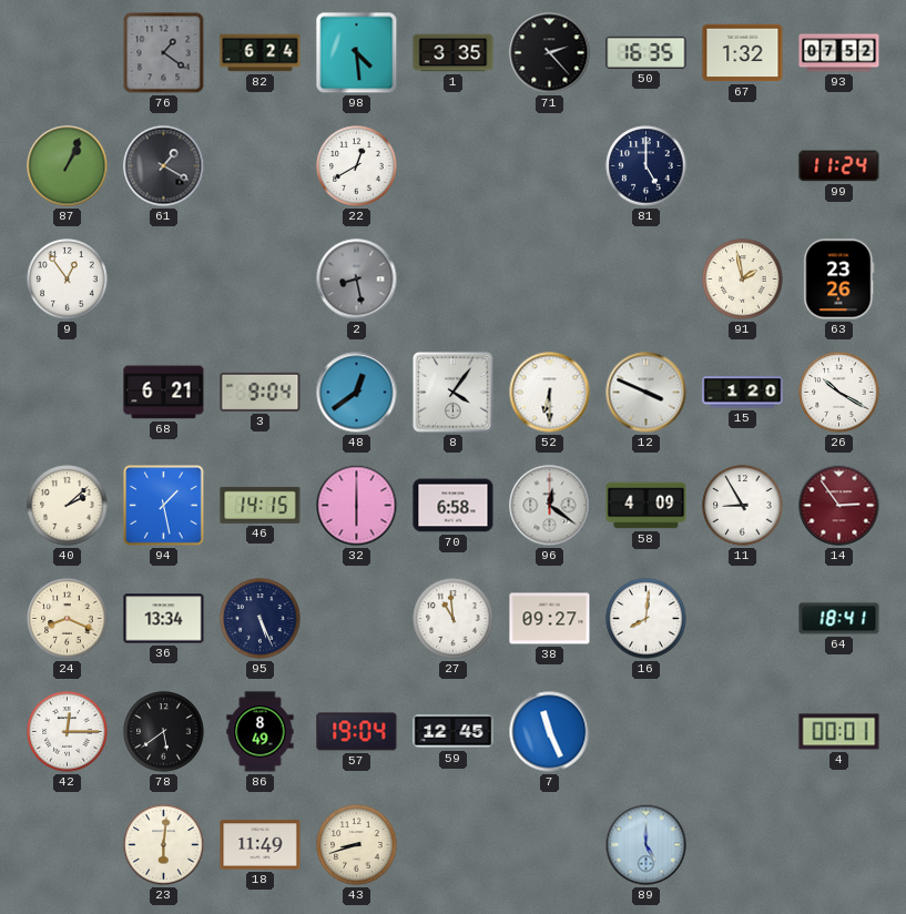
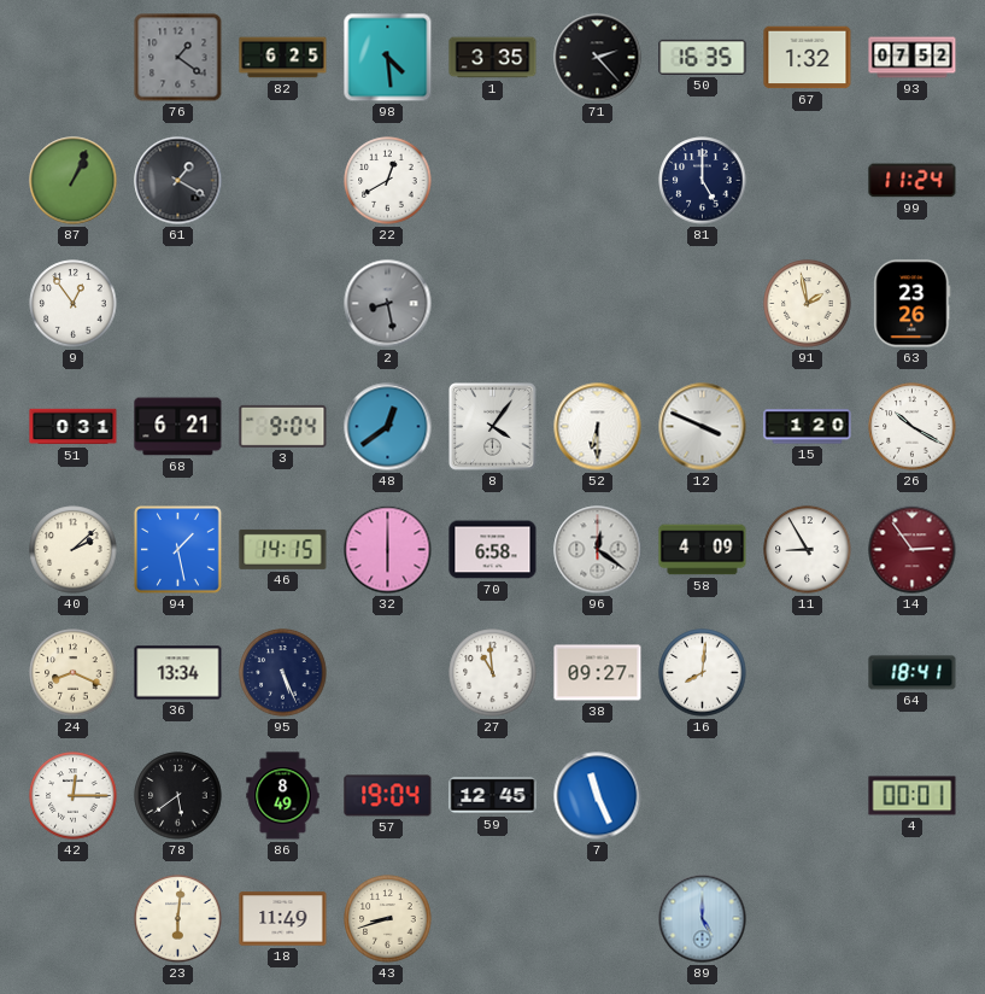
82: 6:24 -> 6:25 (283, 58)
51: none -> 0:31 (74, 427)
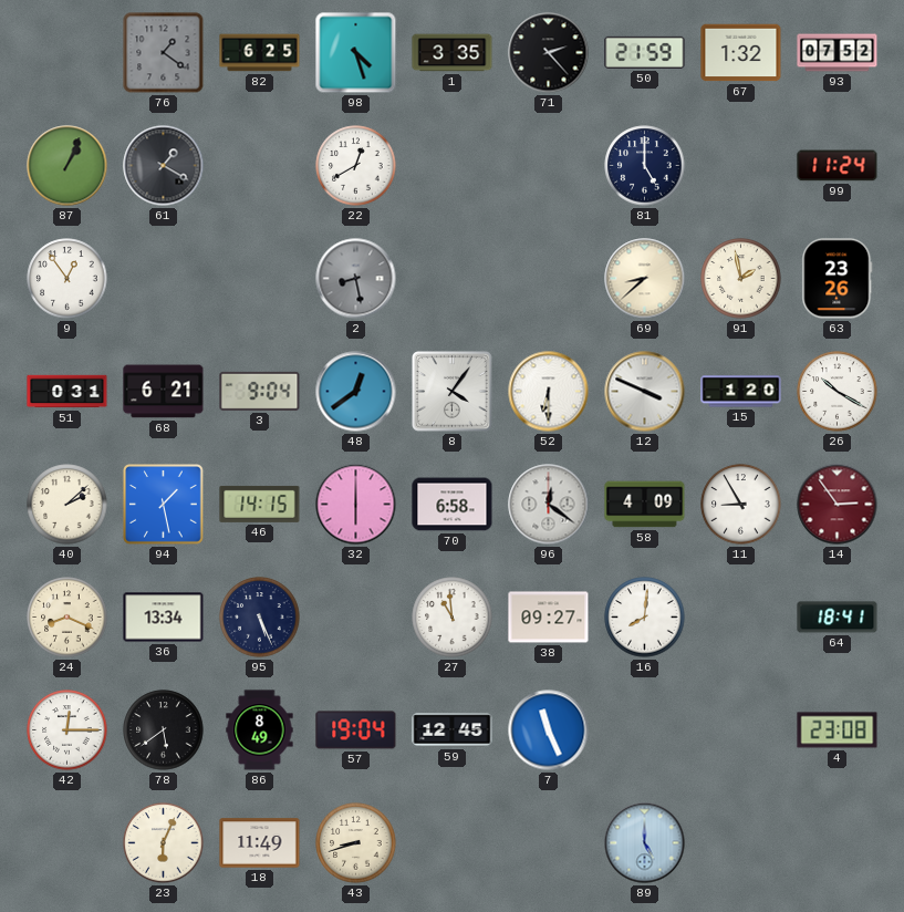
98: 4:29 -> 4:27 (356, 53)
50: 16:35 -> 21:59 (645, 52)
69: none -> 8:38 (645, 279)
4: 00:01 -> 23:08 (838, 730)
23: 6:01 -> 6:04 (164, 843)
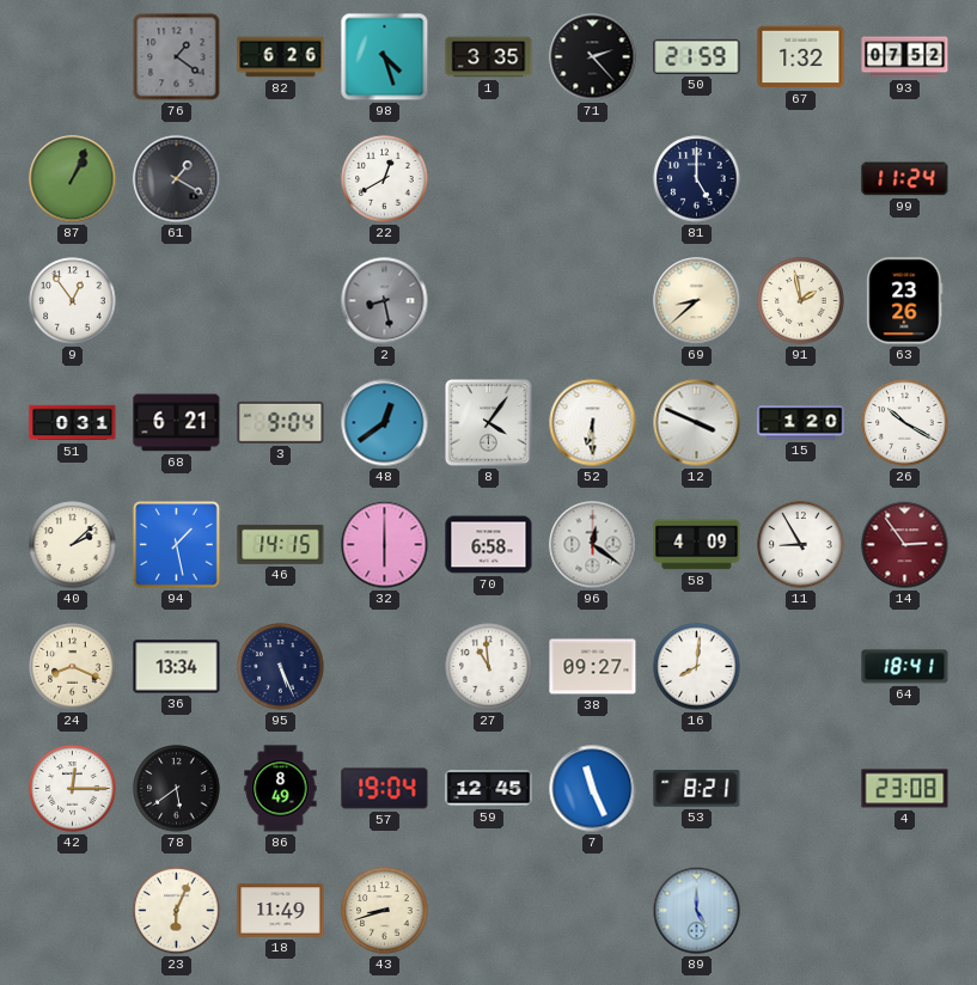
82: 6:25 -> 6:26 (281, 57)
53: none -> 8:21 (697, 789)
